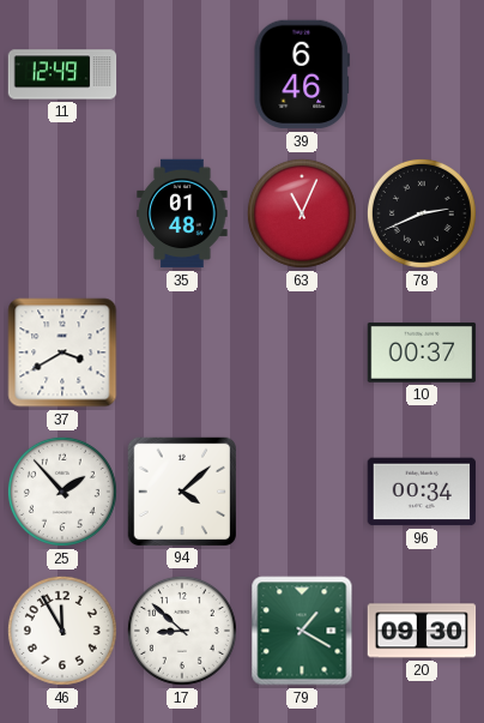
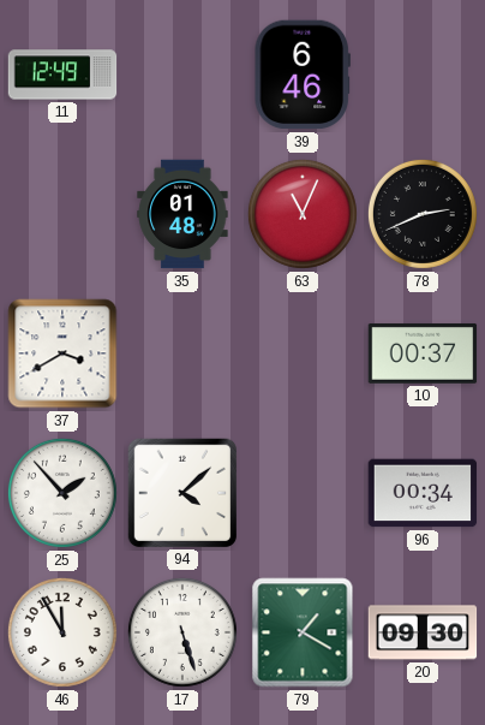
17: 8:52 -> 5:27 (182, 632)
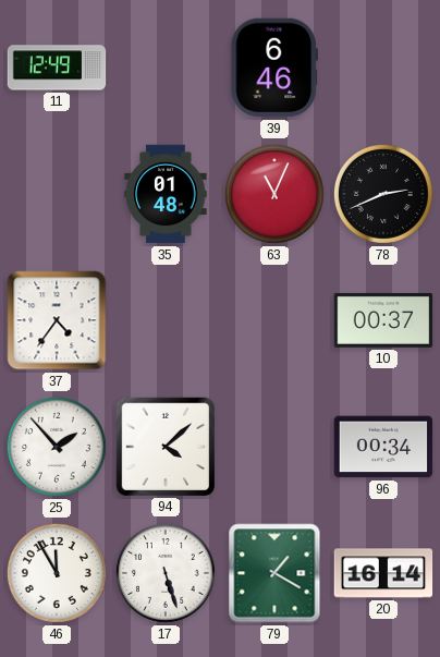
37: 3:40 -> 4:36 (57, 320)
20: 09:30 -> 16:14 (383, 573)
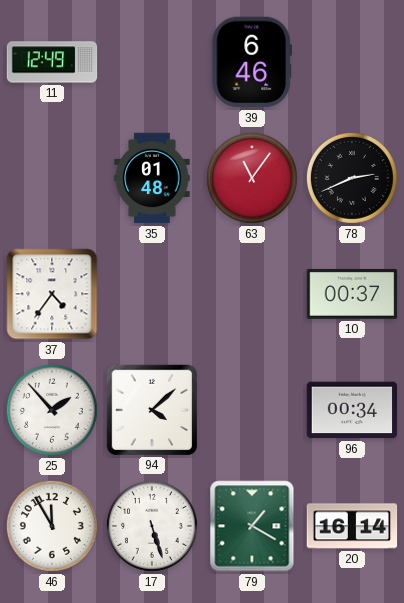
63: 11:04 -> 11:06 (252, 178)
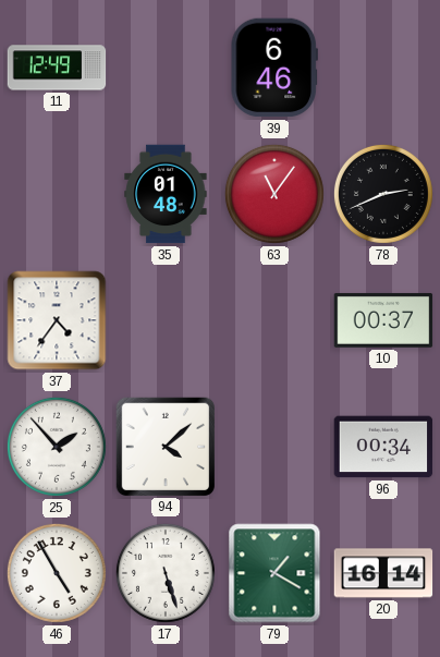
46: 11:55 -> 4:55 (57, 573)
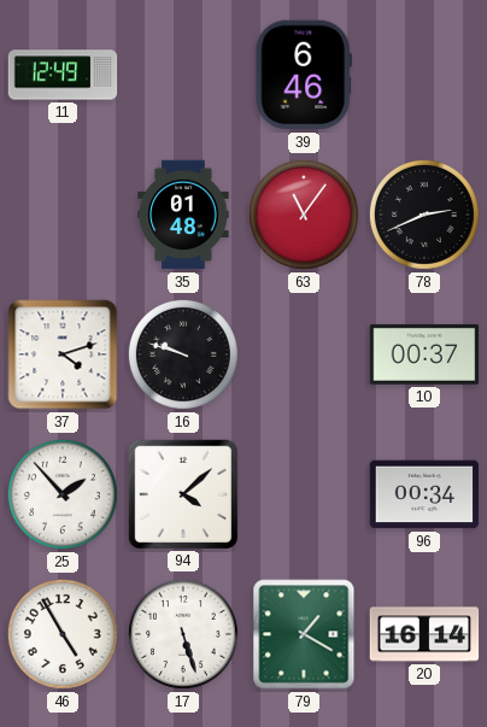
37: 4:36 -> 4:12 (63, 354)
16: none -> 9:48 (183, 354)
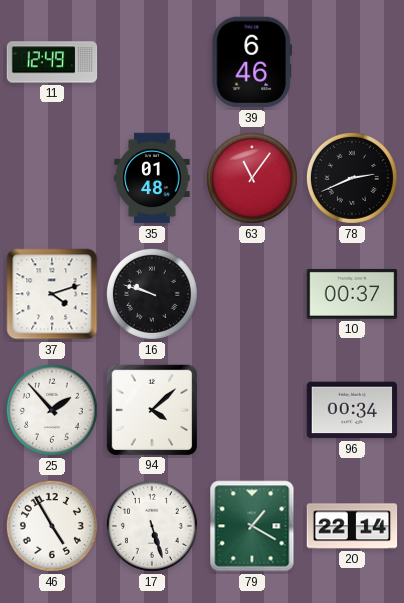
20: 16:14 -> 22:14 (352, 526)
